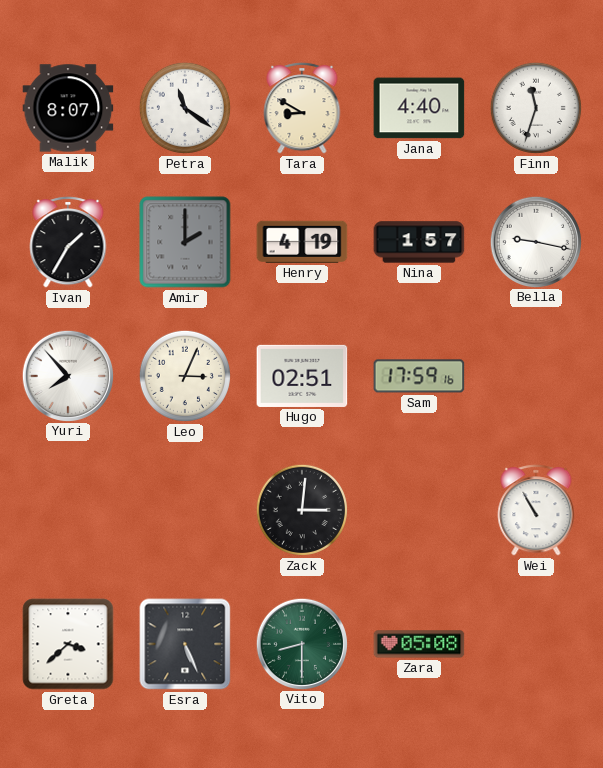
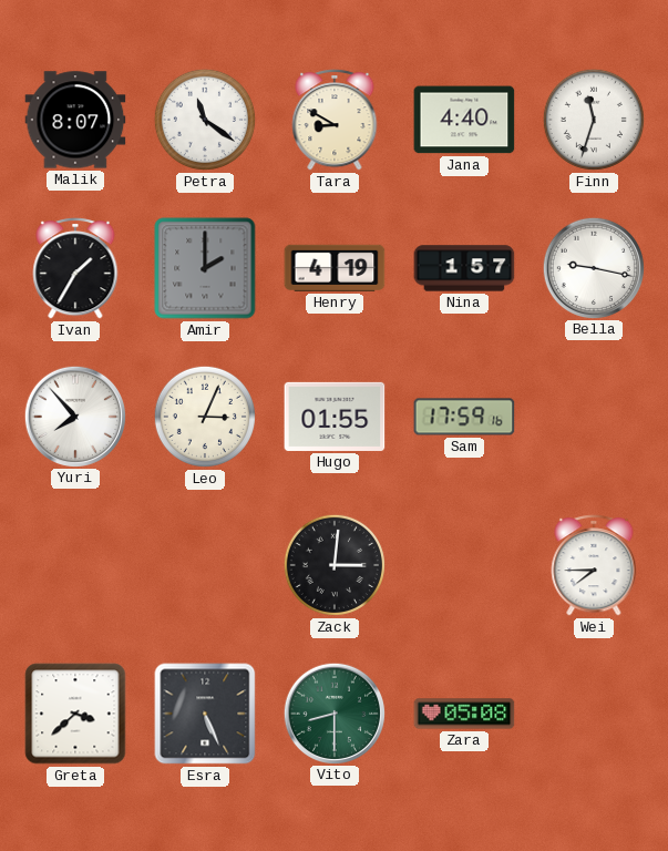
Hugo: 02:51 -> 01:55 (335, 417)
Wei: 10:55 -> 7:45 (594, 565)
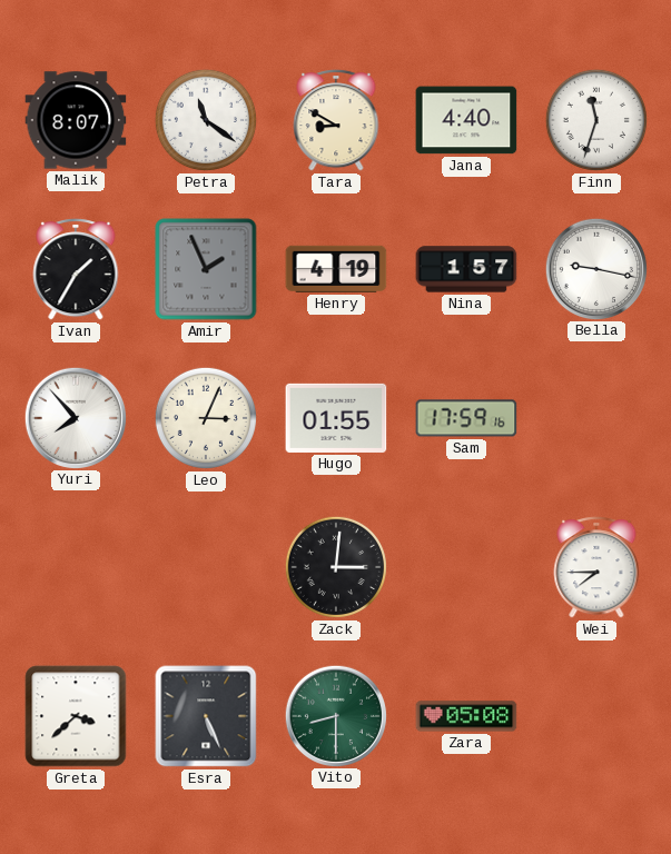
Amir: 2:00 -> 1:56 (206, 269)
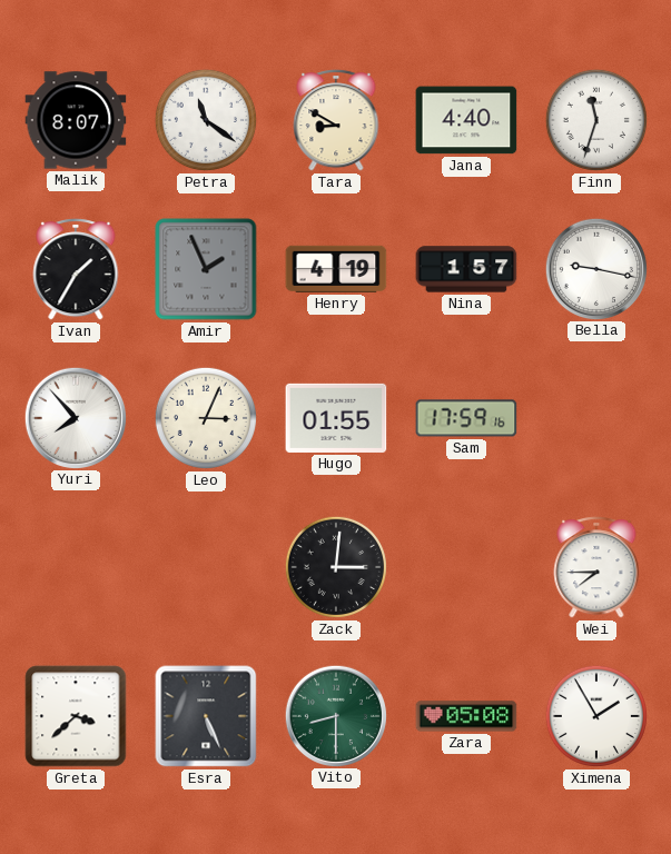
Ximena: none -> 1:55 (596, 716)
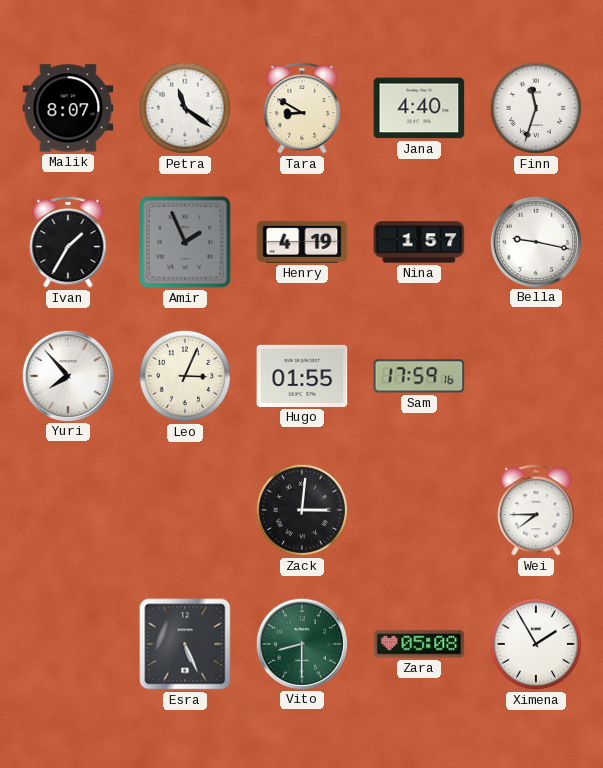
Greta: 3:38 -> none (76, 716)
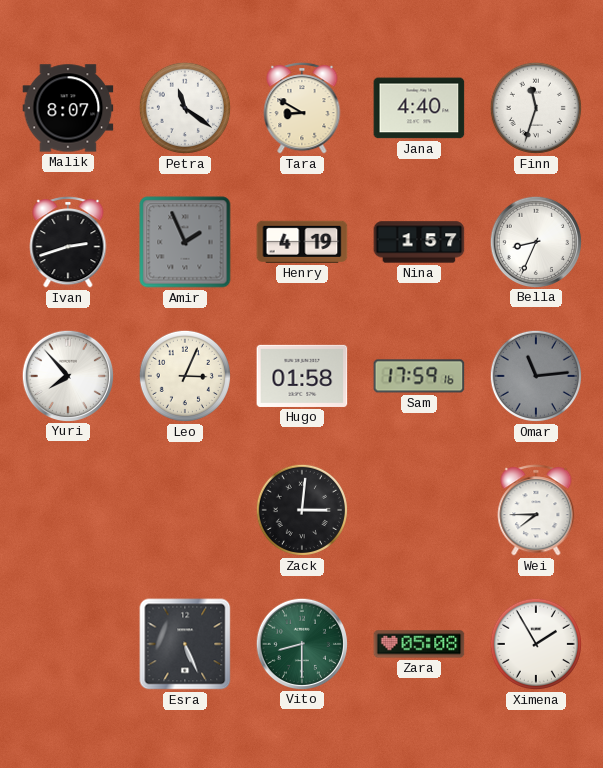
Ivan: 1:35 -> 2:42 (68, 242)
Bella: 9:17 -> 8:34 (535, 241)
Hugo: 01:55 -> 01:58 (302, 376)
Omar: none -> 11:14 (536, 376)
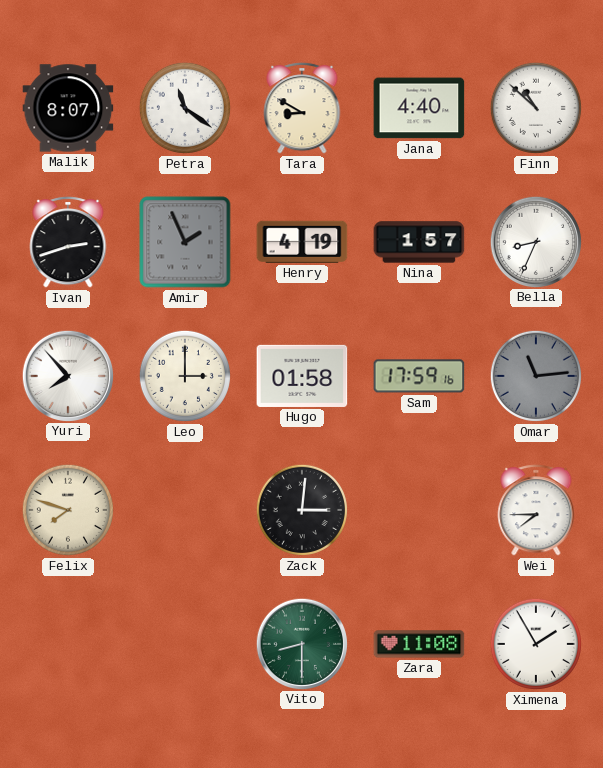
Finn: 11:33 -> 10:52 (536, 108)
Leo: 3:04 -> 3:00 (185, 376)
Felix: none -> 7:48 (68, 510)
Esra: 5:26 -> none (185, 644)
Zara: 05:08 -> 11:08 (419, 644)
